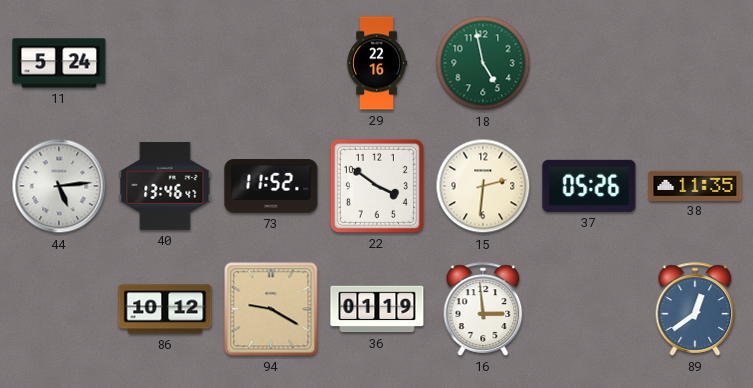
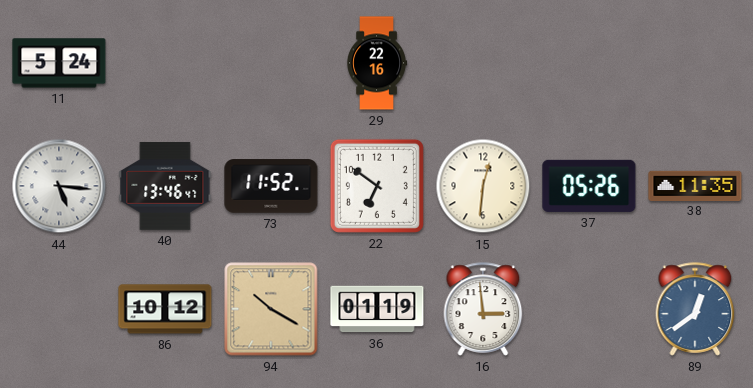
18: 4:58 -> none (483, 63)
44: 5:14 -> 5:16 (59, 186)
22: 3:51 -> 6:51 (377, 186)
15: 2:31 -> 12:31 (483, 186)
94: 9:20 -> 10:20 (271, 309)
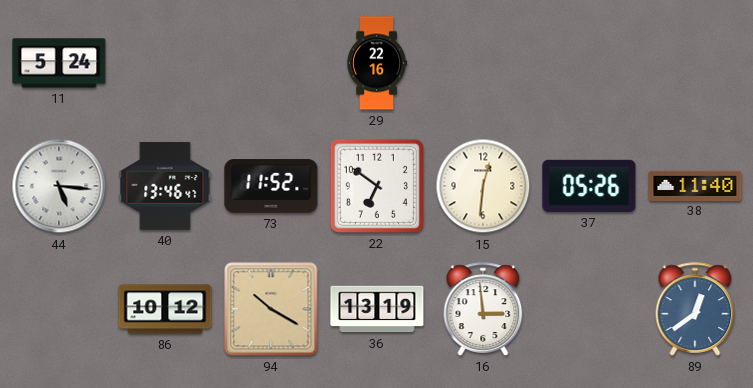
38: 11:35 -> 11:40 (695, 185)
36: 01:19 -> 13:19 (377, 309)
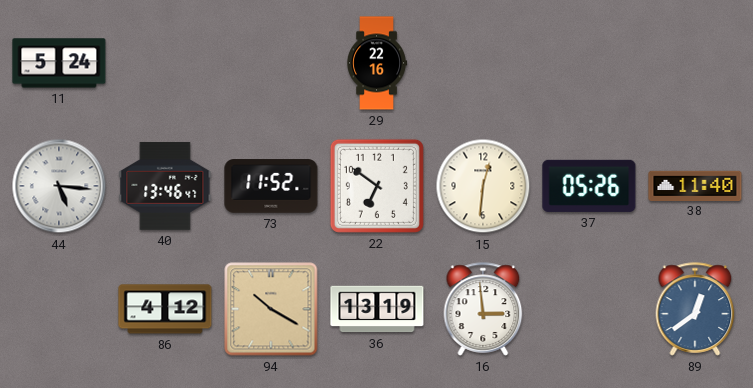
86: 10:12 -> 4:12 (165, 309)
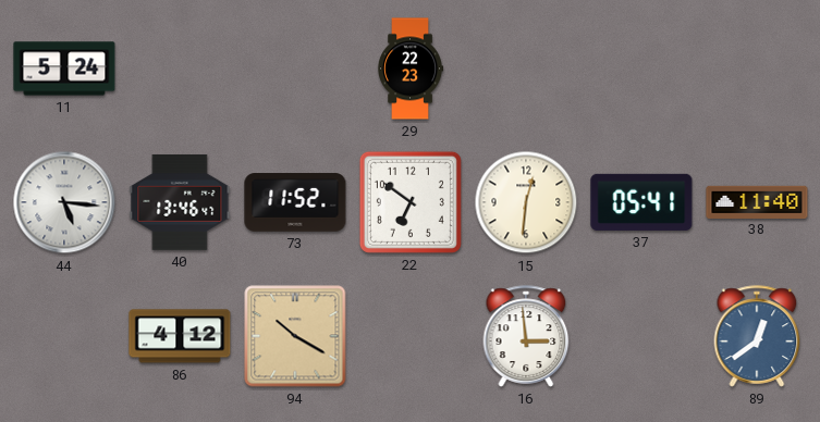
29: 22:16 -> 22:23 (412, 69)
37: 05:26 -> 05:41 (641, 202)
36: 13:19 -> none (377, 309)
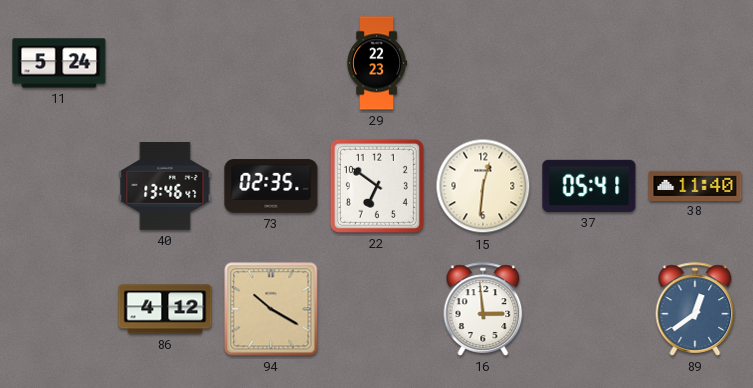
44: 5:16 -> none (64, 202)
73: 11:52 -> 02:35 (271, 186)
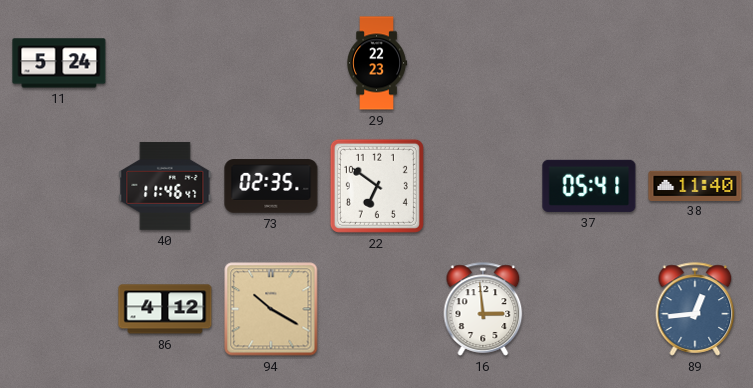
40: 13:46 -> 11:46 (165, 186)
15: 12:31 -> none (483, 186)
89: 12:39 -> 12:44 (695, 309)
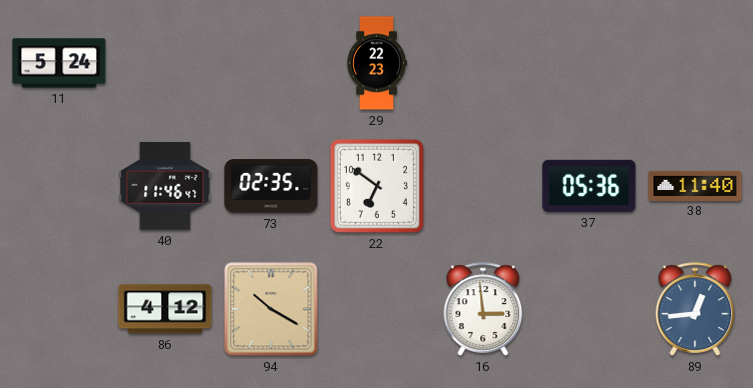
37: 05:41 -> 05:36 (589, 186)
